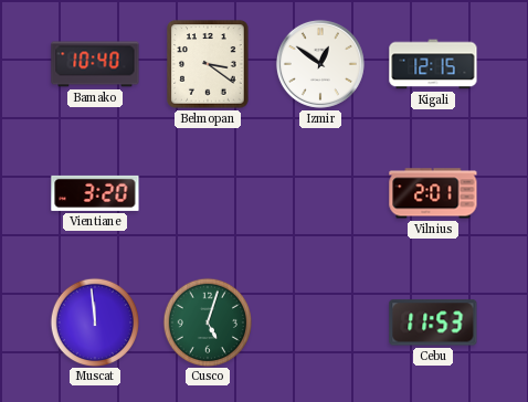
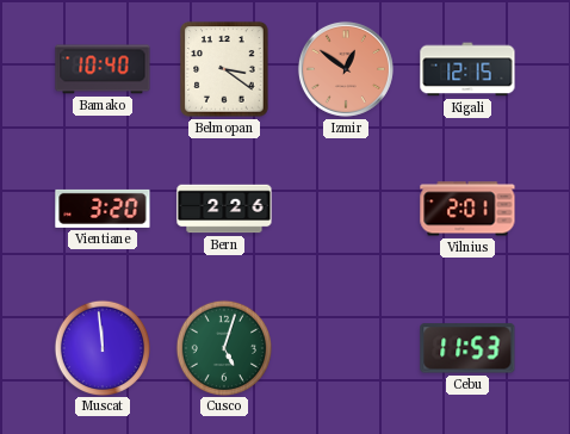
Izmir dial: white -> salmon (346, 69)
Bern: none -> 2:26 (224, 209)
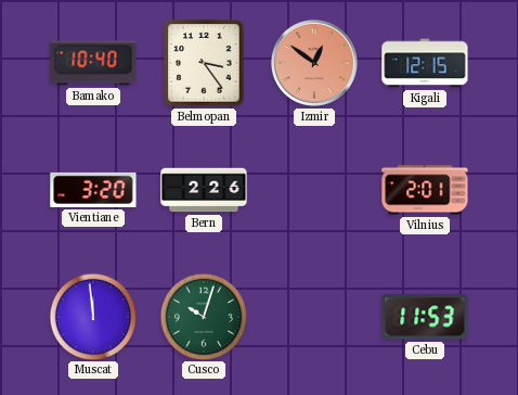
Belmopan: 3:21 -> 3:24 (204, 63)
Cusco: 5:03 -> 10:03 (203, 316)
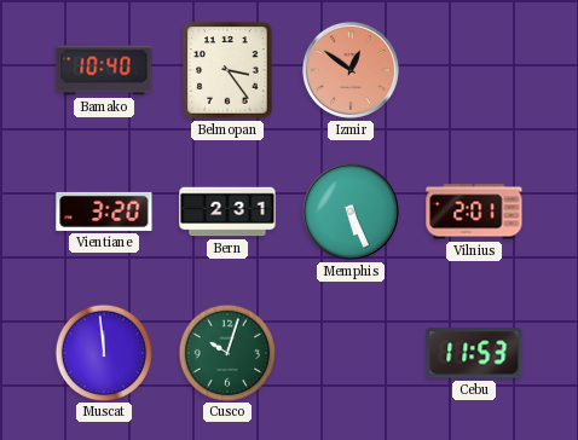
Kigali: 12:15 -> none (425, 63)
Bern: 2:26 -> 2:31 (227, 212)
Memphis: none -> 5:26 (351, 212)
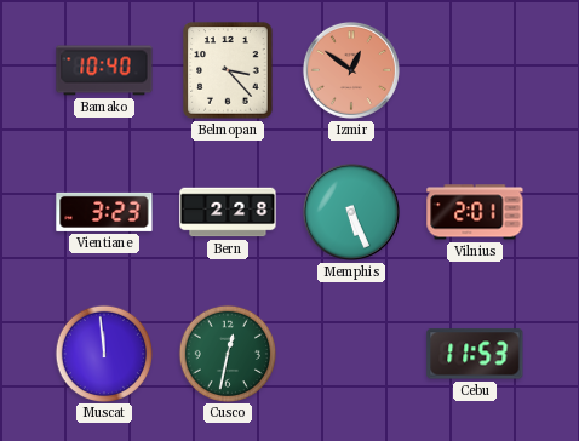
Belmopan: 3:24 -> 3:23 (228, 70)
Vientiane: 3:20 -> 3:23 (104, 212)
Bern: 2:31 -> 2:28 (228, 212)
Cusco: 10:03 -> 12:32 (227, 353)
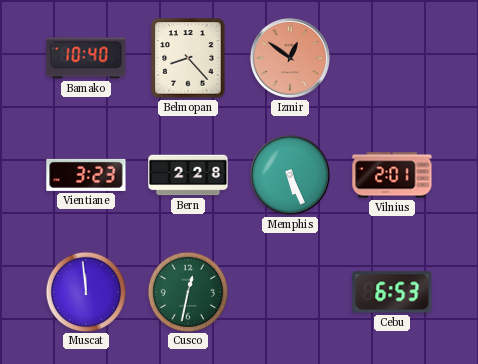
Belmopan: 3:23 -> 8:23 (188, 58)
Cebu: 11:53 -> 6:53 (392, 292)
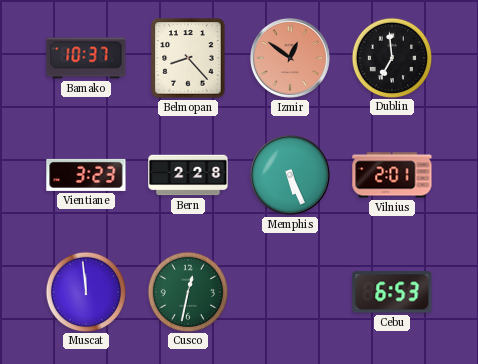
Bamako: 10:40 -> 10:37 (86, 58)
Dublin: none -> 6:59 (391, 57)
